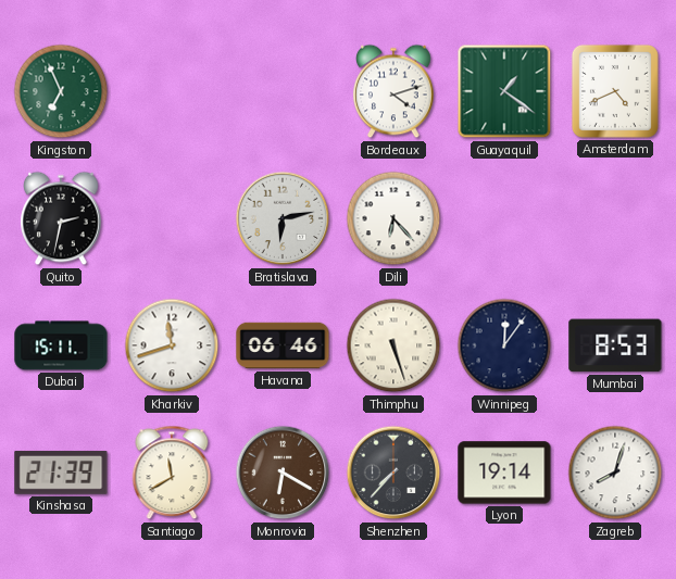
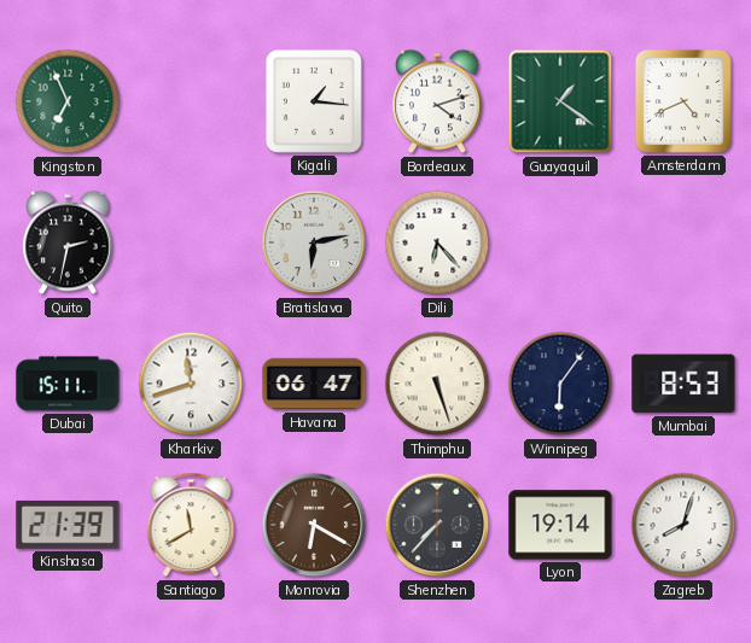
Kigali: none -> 1:16 (314, 101)
Havana: 06:46 -> 06:47 (314, 384)
Winnipeg: 12:06 -> 6:06 (560, 384)
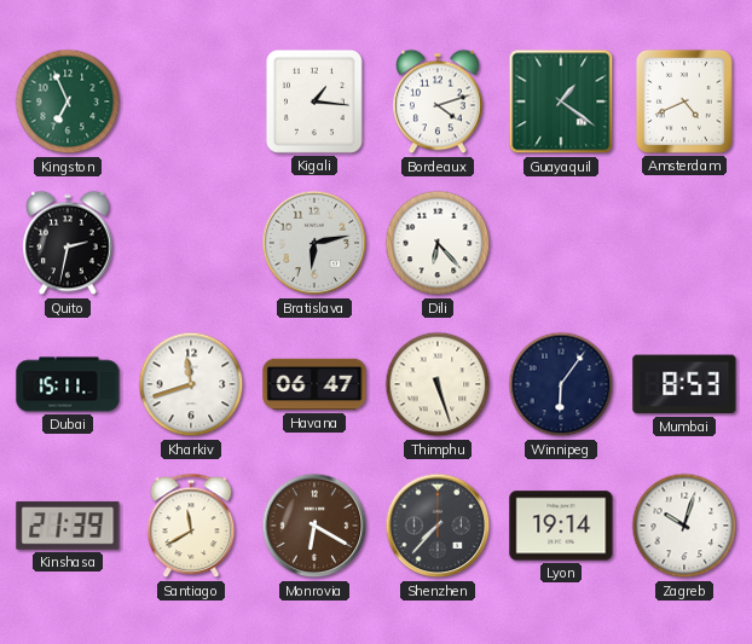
Zagreb: 8:03 -> 10:03 (684, 526)
